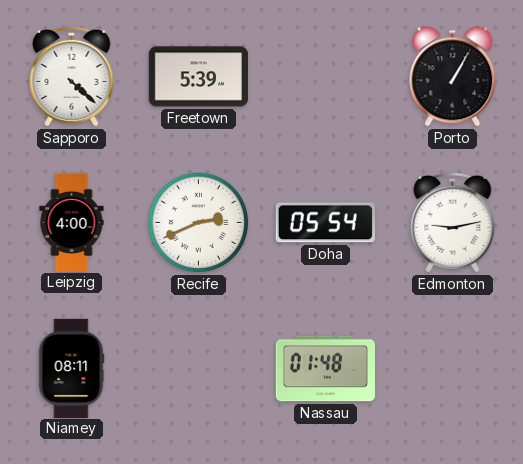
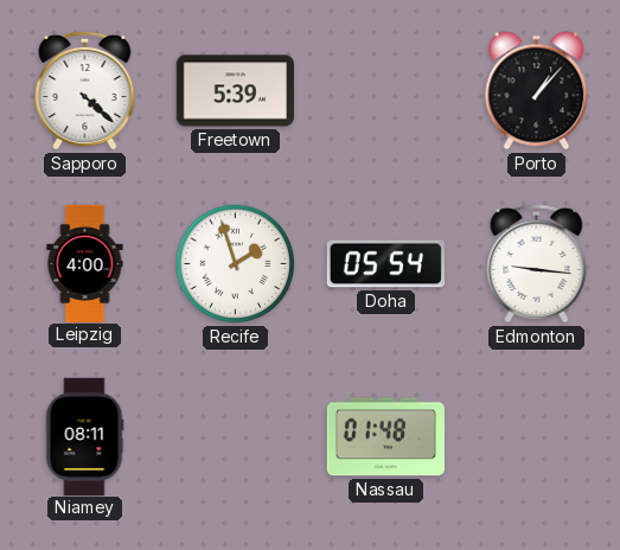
Porto: 1:05 -> 1:07 (537, 91)
Recife: 2:41 -> 1:57 (236, 264)
Edmonton: 9:13 -> 9:16 (537, 263)
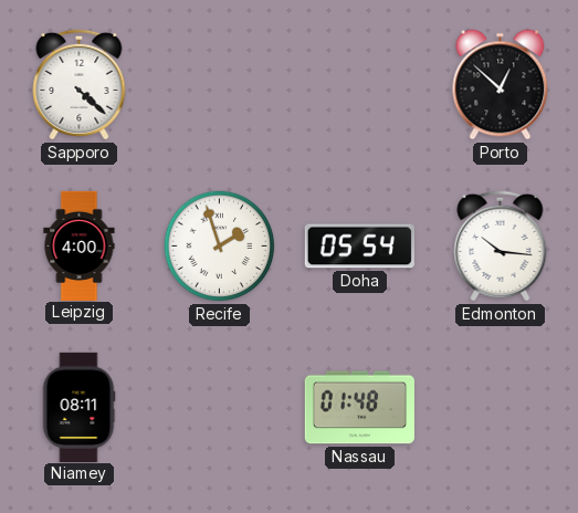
Freetown: 5:39 -> none (235, 91)
Porto: 1:07 -> 12:52 (501, 85)
Edmonton: 9:16 -> 10:16 (501, 245)
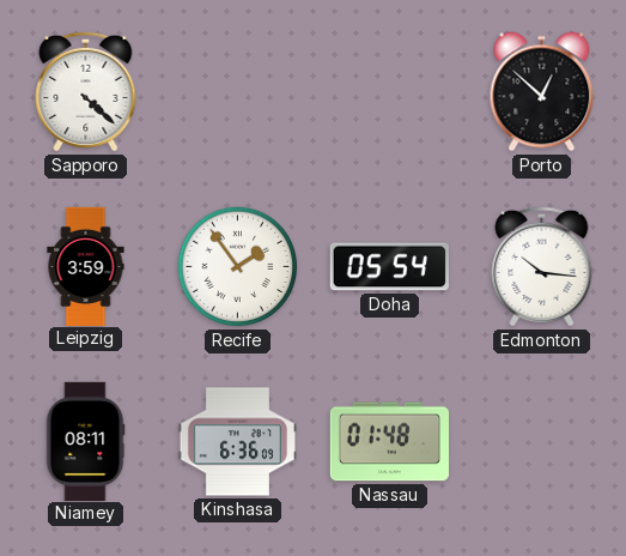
Leipzig: 4:00 -> 3:59 (86, 266)
Recife: 1:57 -> 1:54 (238, 267)
Kinshasa: none -> 6:36 (237, 442)
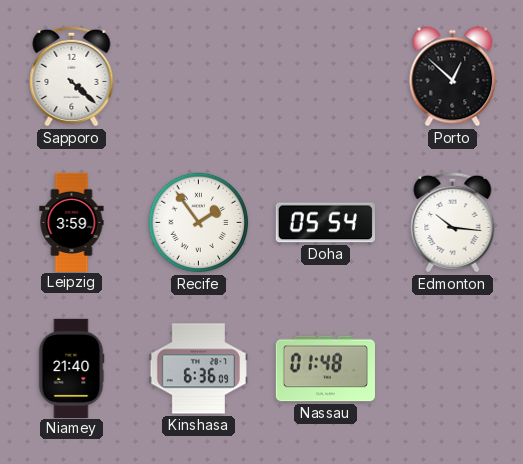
Niamey: 08:11 -> 21:40 (71, 368)
